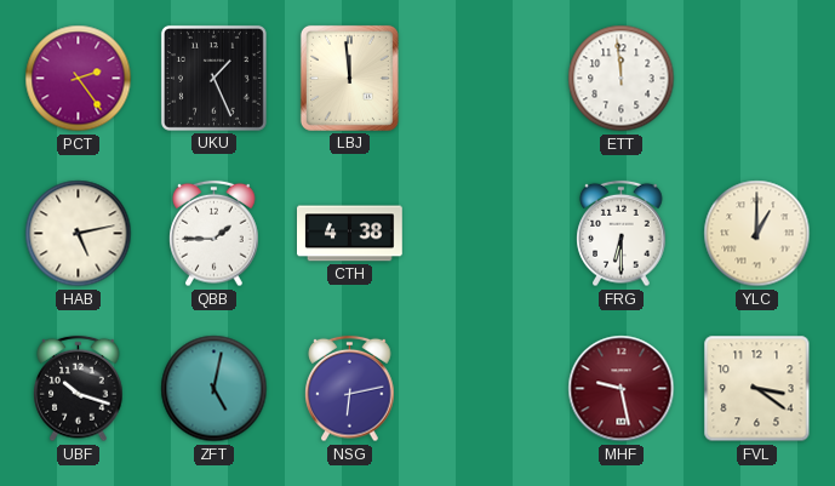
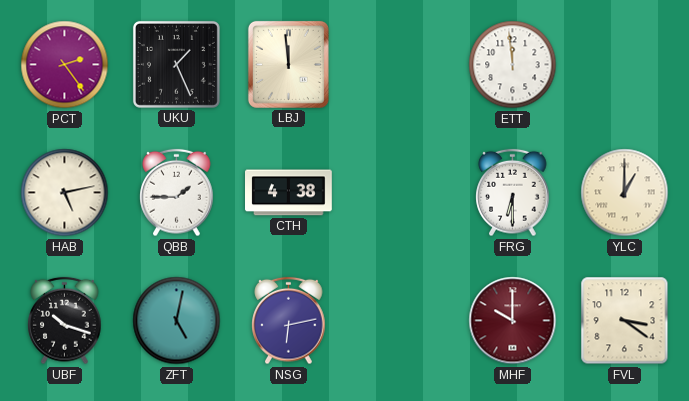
MHF: 9:28 -> 10:00 (513, 321)
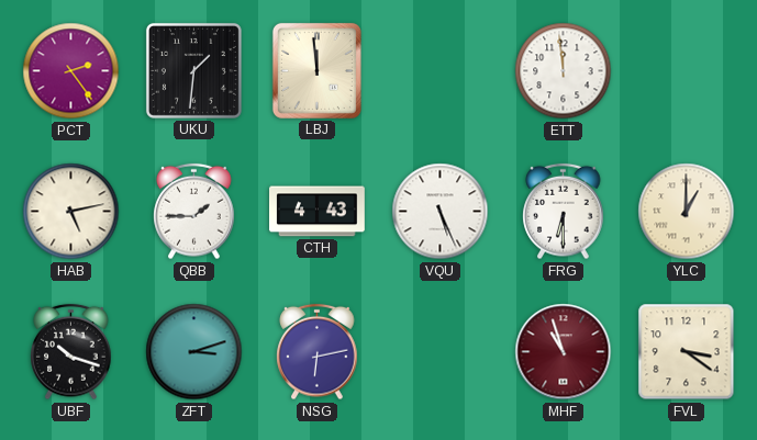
UKU: 1:26 -> 1:31 (193, 70)
CTH: 4:38 -> 4:43 (318, 212)
VQU: none -> 5:26 (441, 212)
ZFT: 5:02 -> 3:12 (194, 352)
MHF: 10:00 -> 10:57 (564, 352)
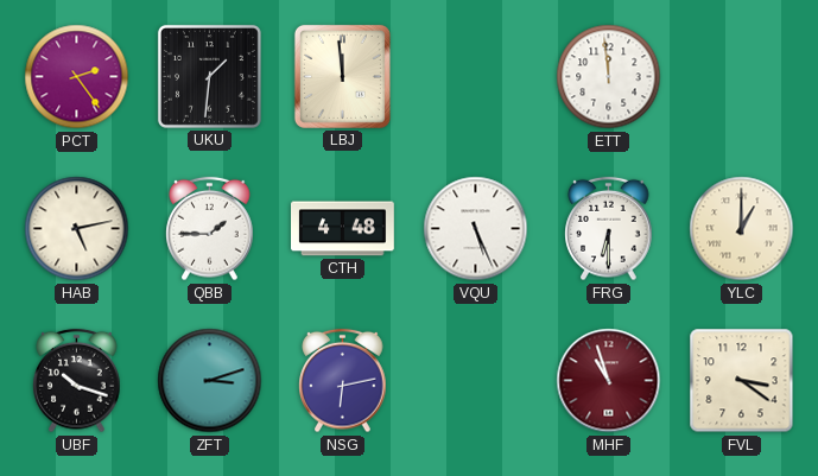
CTH: 4:43 -> 4:48 (343, 229)
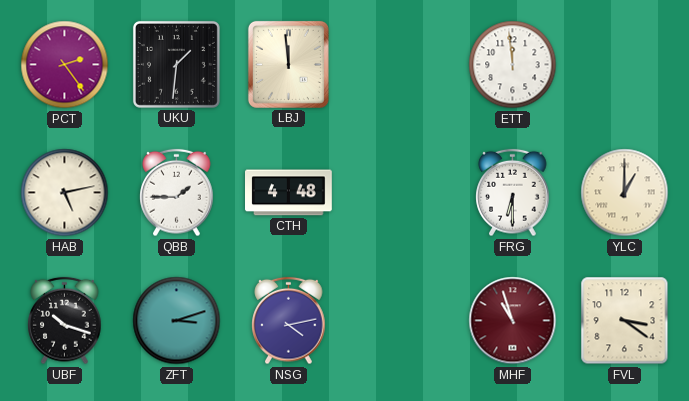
VQU: 5:26 -> none (476, 229)
NSG: 6:13 -> 4:13 (289, 321)
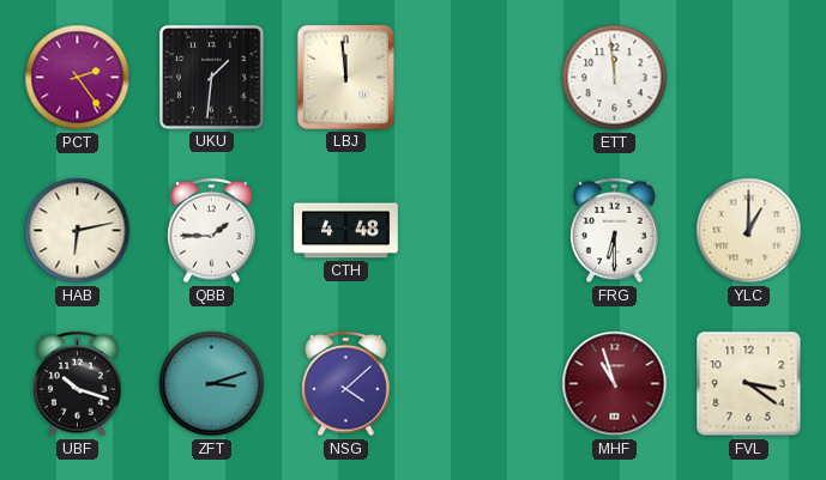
HAB: 5:13 -> 6:13 (78, 231)
NSG: 4:13 -> 4:08 (346, 384)
